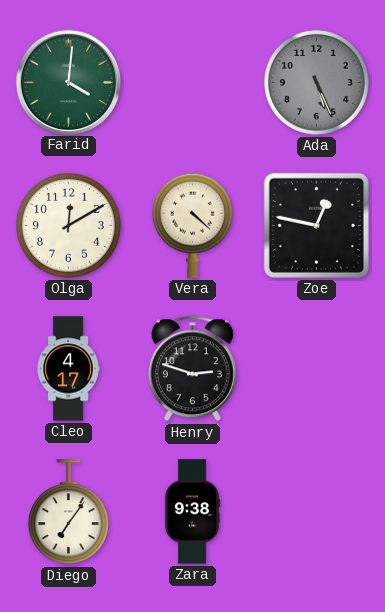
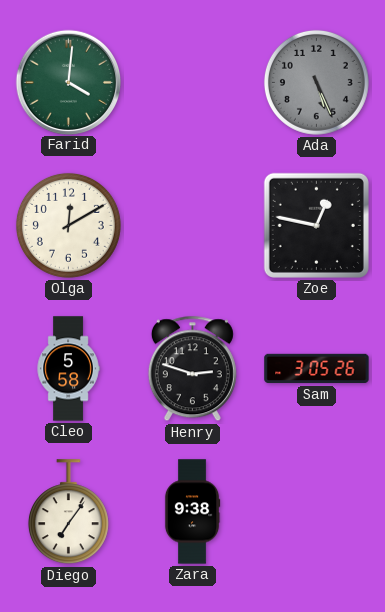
Vera: 4:22 -> none (192, 225)
Cleo: 4:17 -> 5:58 (68, 369)
Sam: none -> 3:05 (317, 369)
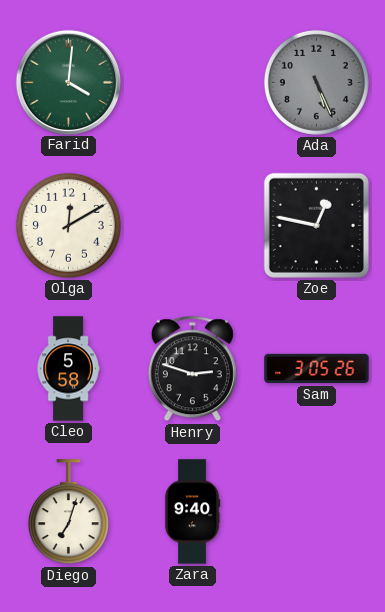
Diego: 7:06 -> 7:03 (68, 512)
Zara: 9:38 -> 9:40 (192, 512)
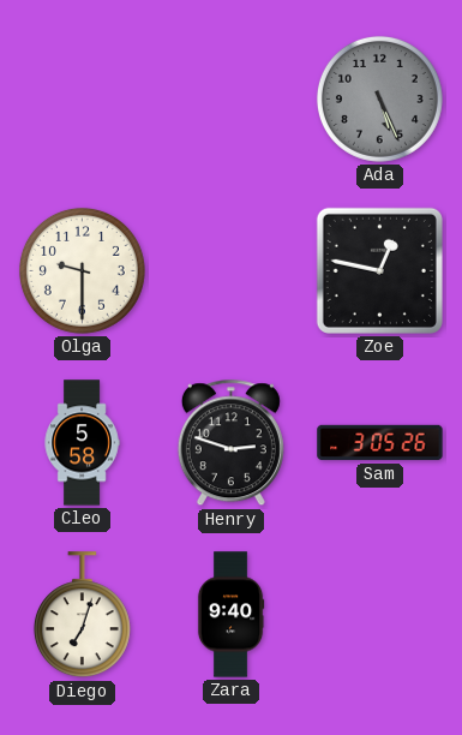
Farid: 4:01 -> none (68, 82)
Olga: 12:10 -> 9:30 (82, 270)
